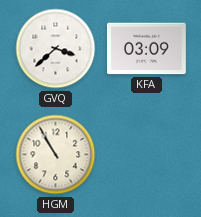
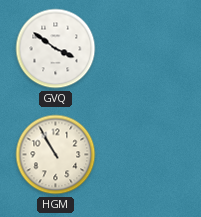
GVQ: 3:38 -> 3:51 (56, 49)
KFA: 03:09 -> none (146, 49)
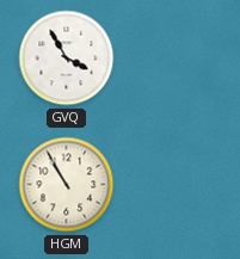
GVQ: 3:51 -> 3:55 (67, 58)
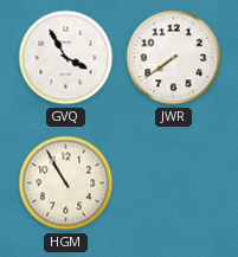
JWR: none -> 7:39 (174, 58)
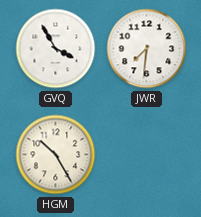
JWR: 7:39 -> 7:31 (147, 49)
HGM: 10:55 -> 10:25 (56, 155)
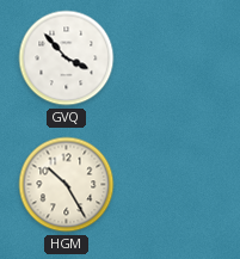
GVQ: 3:55 -> 3:53 (67, 58)
JWR: 7:31 -> none (147, 49)
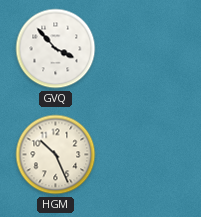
HGM: 10:25 -> 10:26 (56, 155)
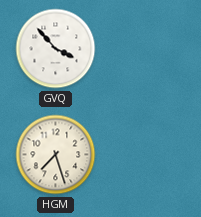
HGM: 10:26 -> 7:27 (56, 155)
